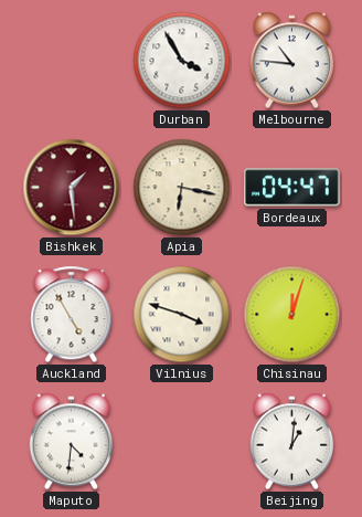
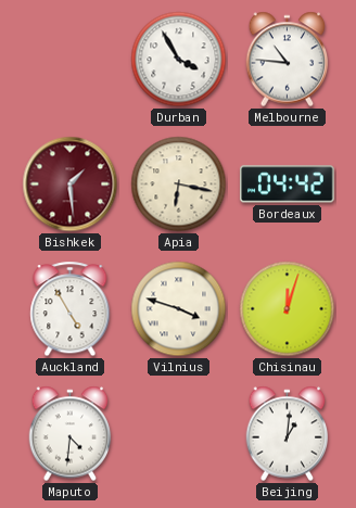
Bordeaux: 04:47 -> 04:42 (288, 185)
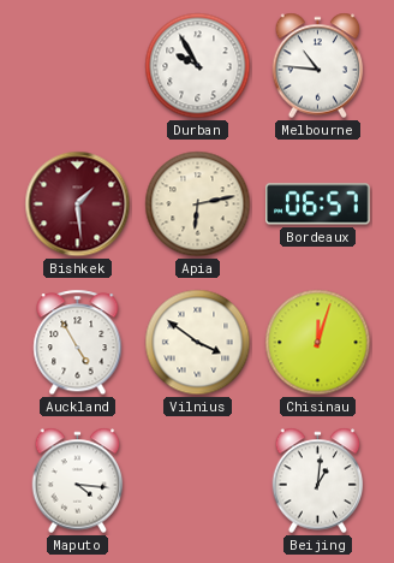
Durban: 3:55 -> 9:55 (198, 66)
Apia: 6:17 -> 6:13 (198, 205)
Bordeaux: 04:42 -> 06:57 (318, 205)
Vilnius: 3:48 -> 3:51 (198, 343)
Maputo: 4:31 -> 4:16 (78, 481)
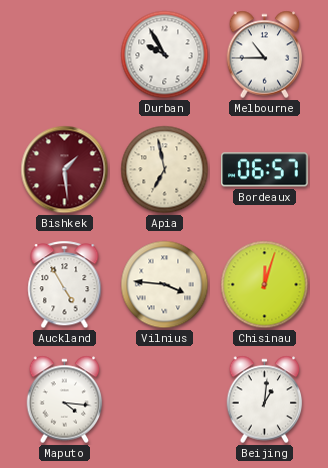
Melbourne: 10:46 -> 10:45 (265, 55)
Apia: 6:13 -> 6:58 (165, 170)
Vilnius: 3:51 -> 3:46 (165, 285)
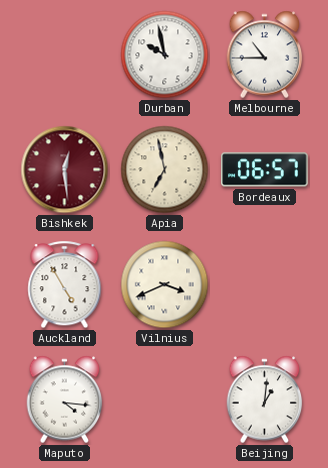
Durban: 9:55 -> 9:58 (165, 55)
Bishkek: 1:29 -> 12:29 (65, 170)
Vilnius: 3:46 -> 3:41 (165, 285)
Chisinau: 12:03 -> none (265, 285)
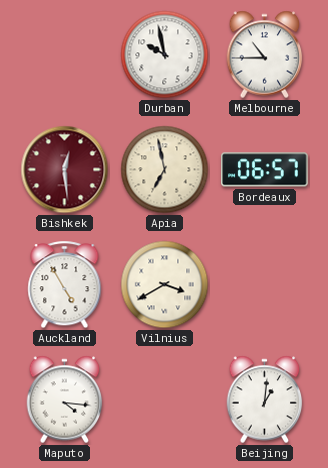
Vilnius: 3:41 -> 3:40 (165, 285)
